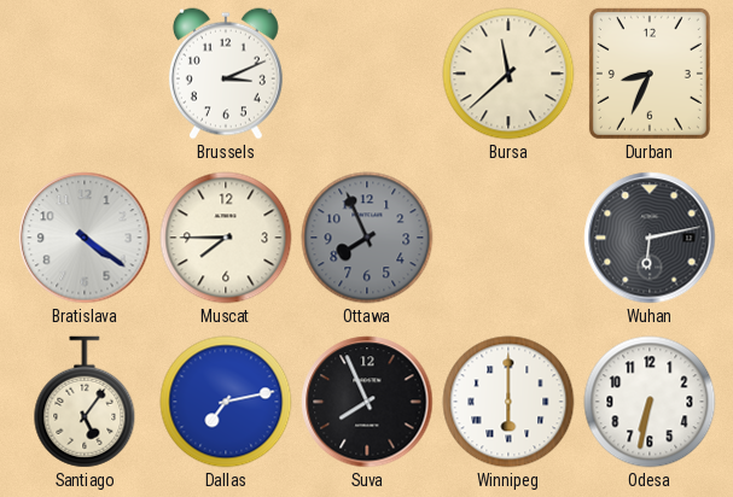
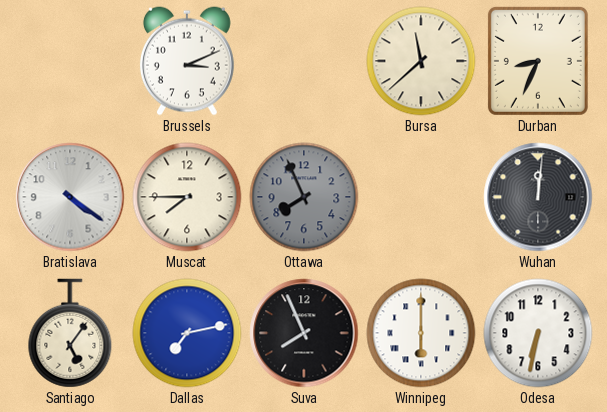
Wuhan: 6:13 -> 12:01 (538, 197)
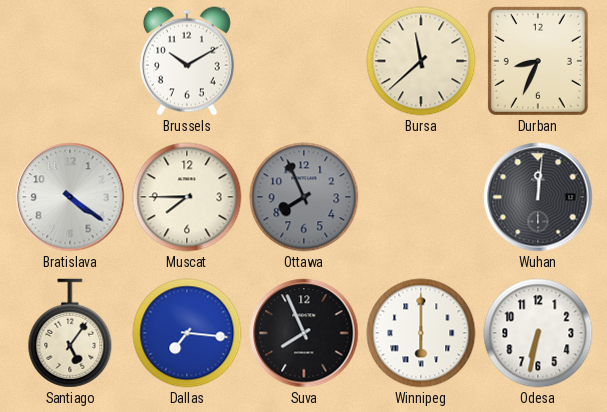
Brussels: 3:11 -> 10:10 (187, 61)
Dallas: 7:13 -> 7:16 (187, 333)
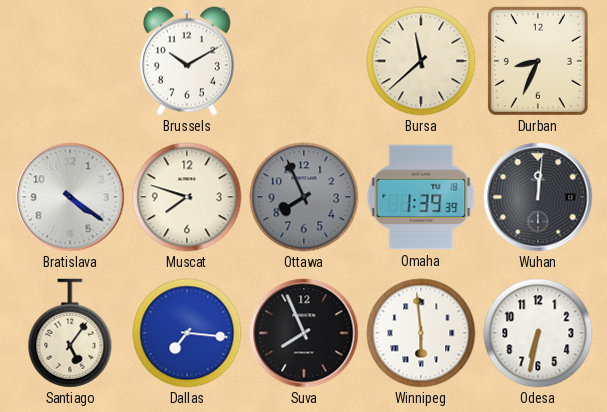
Muscat: 7:45 -> 7:48 (187, 197)
Omaha: none -> 1:39 (421, 197)
Winnipeg: 6:00 -> 5:59 (421, 333)
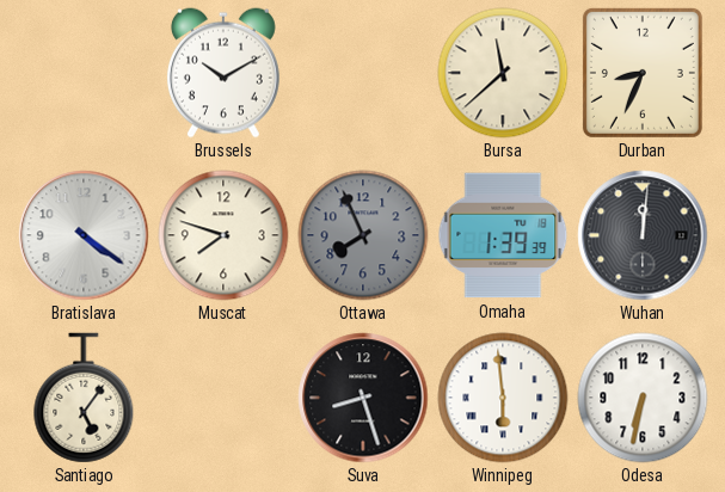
Dallas: 7:16 -> none (187, 333)
Suva: 7:56 -> 8:27 (363, 398)
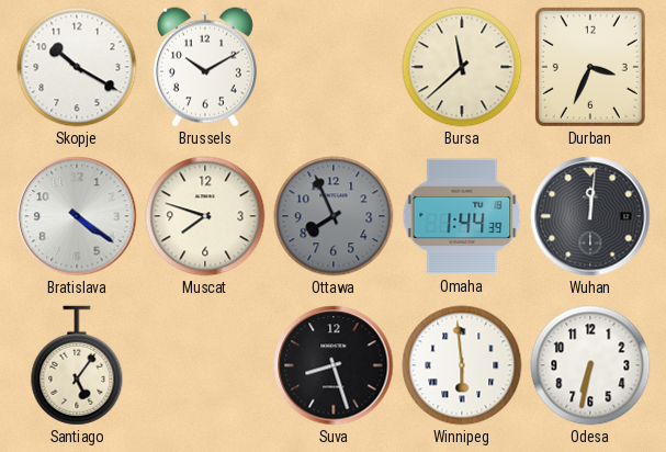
Skopje: none -> 10:20 (77, 67)
Durban: 8:34 -> 3:34 (590, 67)
Omaha: 1:39 -> 1:44 (462, 216)
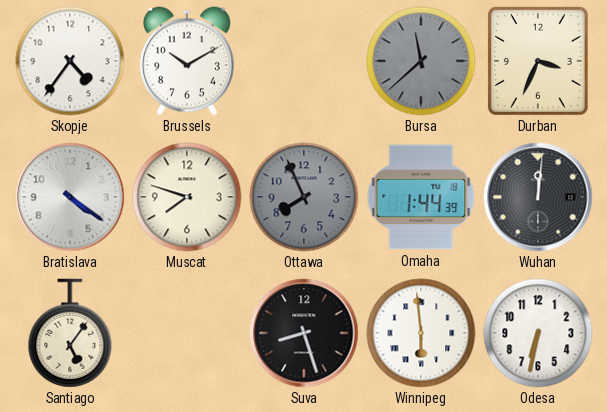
Skopje: 10:20 -> 4:36 (70, 61)
Bursa dial: cream -> grey (421, 61)
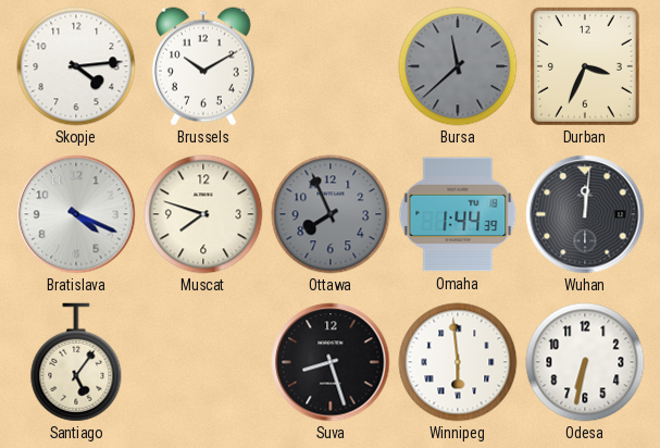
Skopje: 4:36 -> 4:14 (76, 66)
Bratislava: 4:21 -> 4:19 (76, 214)
